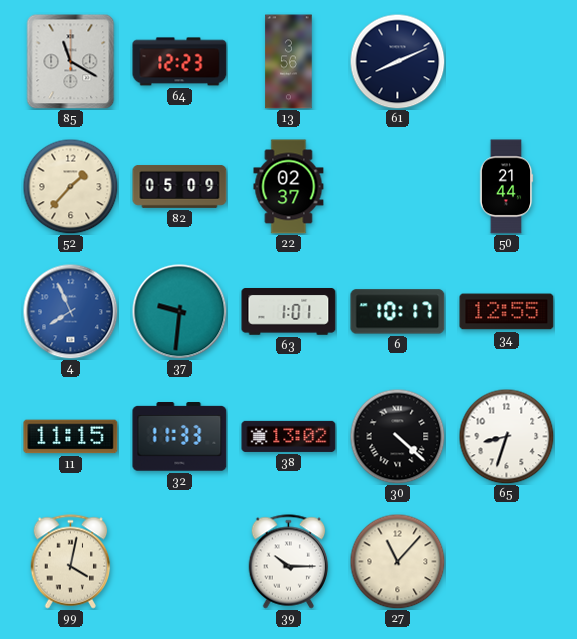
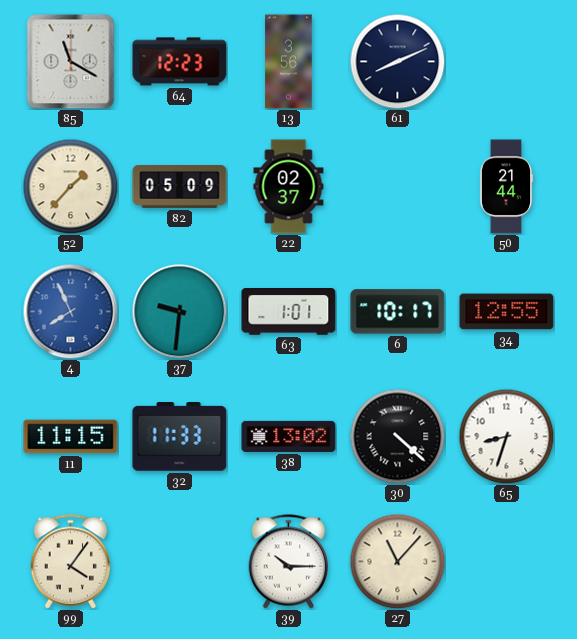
99: 4:02 -> 4:06 (71, 562)
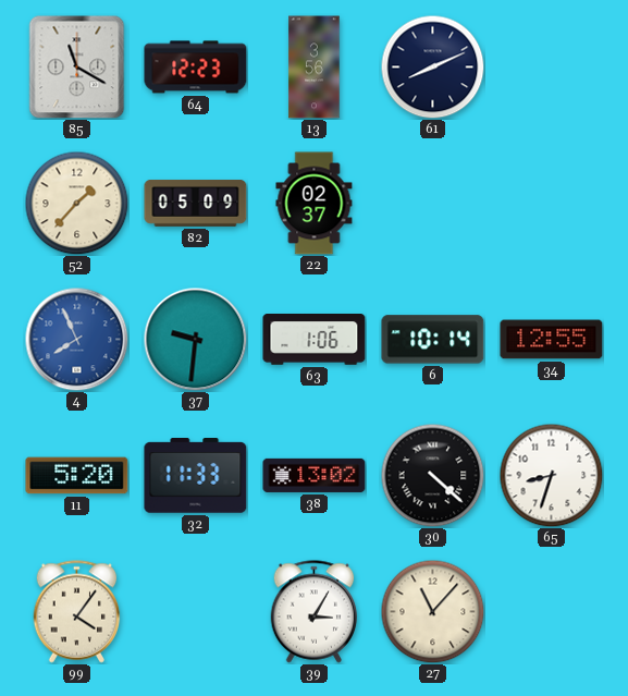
50: 21:44 -> none (506, 187)
63: 1:01 -> 1:06 (315, 340)
6: 10:17 -> 10:14 (433, 340)
11: 11:15 -> 5:20 (77, 476)
39: 10:15 -> 3:05 (315, 612)
